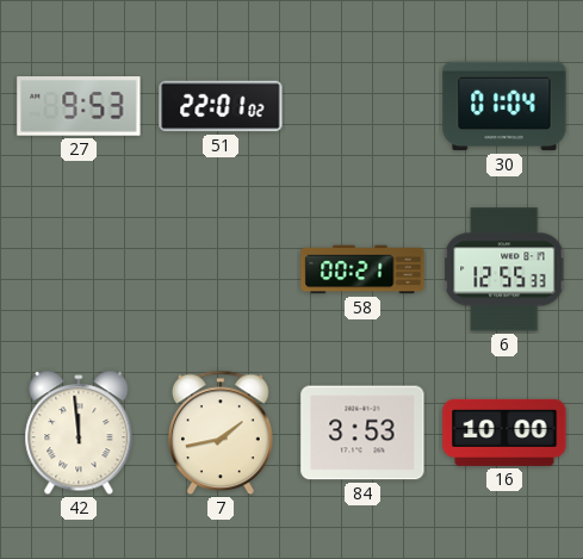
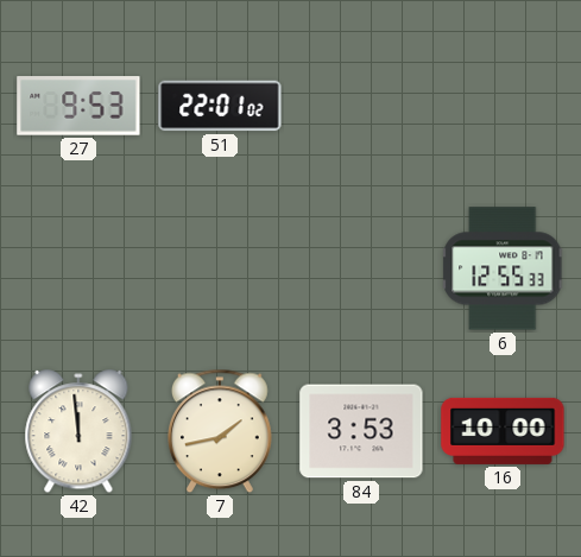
30: 01:04 -> none (504, 106)
58: 00:21 -> none (362, 269)
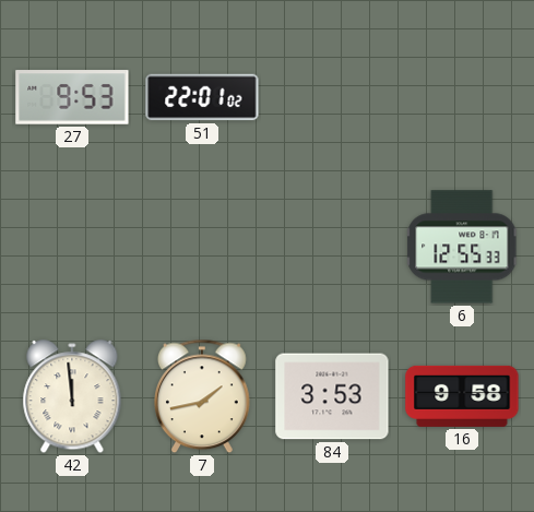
16: 10:00 -> 9:58 (462, 396)
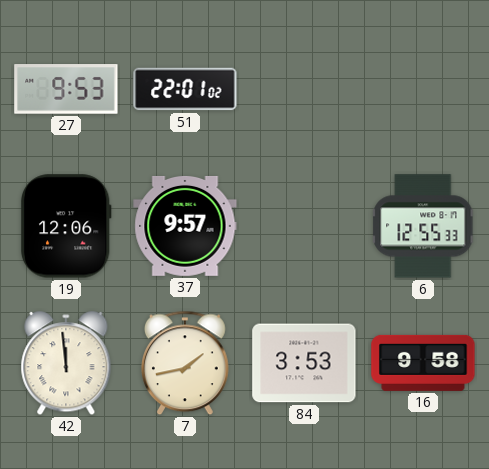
19: none -> 12:06 (66, 226)
37: none -> 9:57 (185, 226)
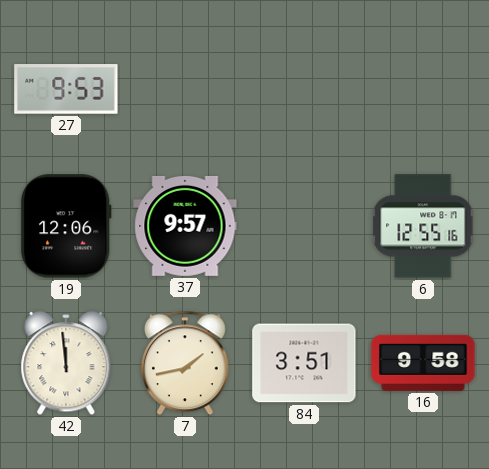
51: 22:01 -> none (185, 89)
6: 12:55:33 -> 12:55:16 (424, 226)
84: 3:53 -> 3:51 (304, 363)
